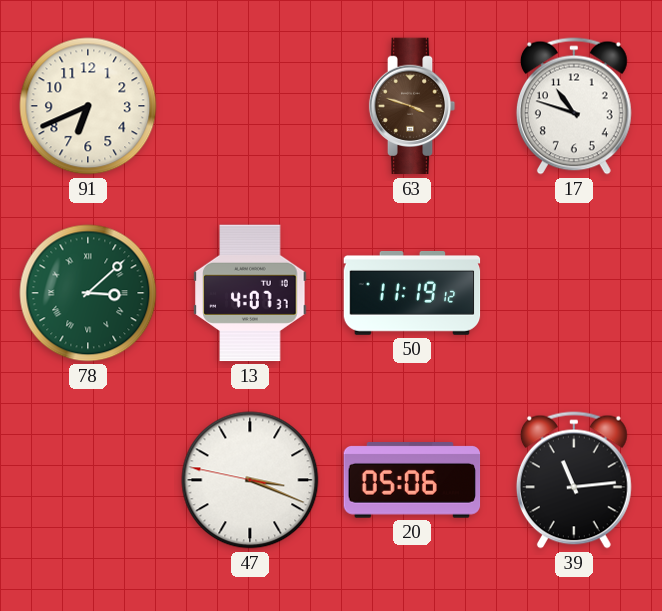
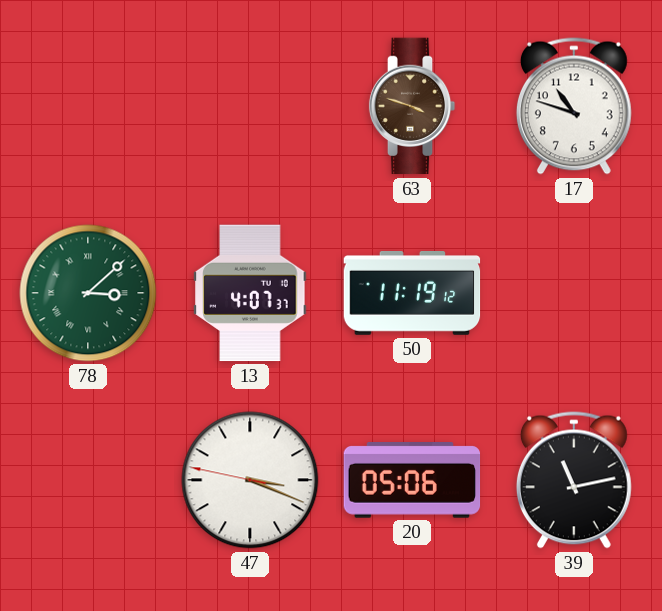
91: 6:41 -> none (88, 106)
39: 11:14 -> 11:13 (574, 480)
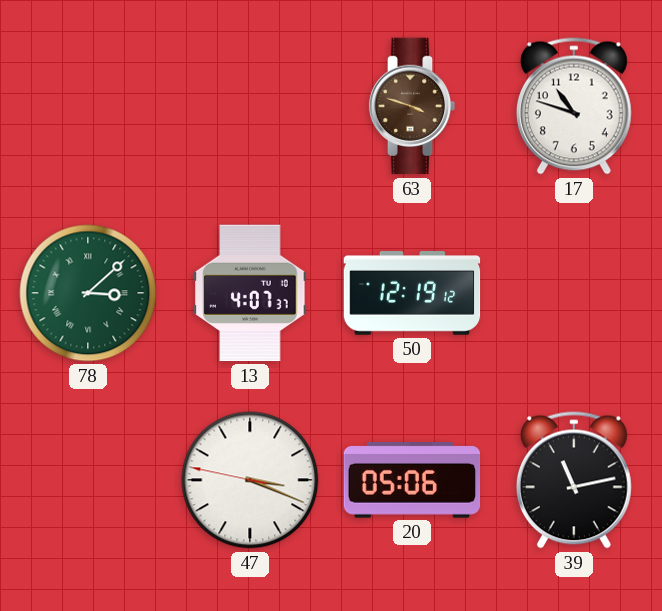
50: 11:19 -> 12:19 (412, 294)
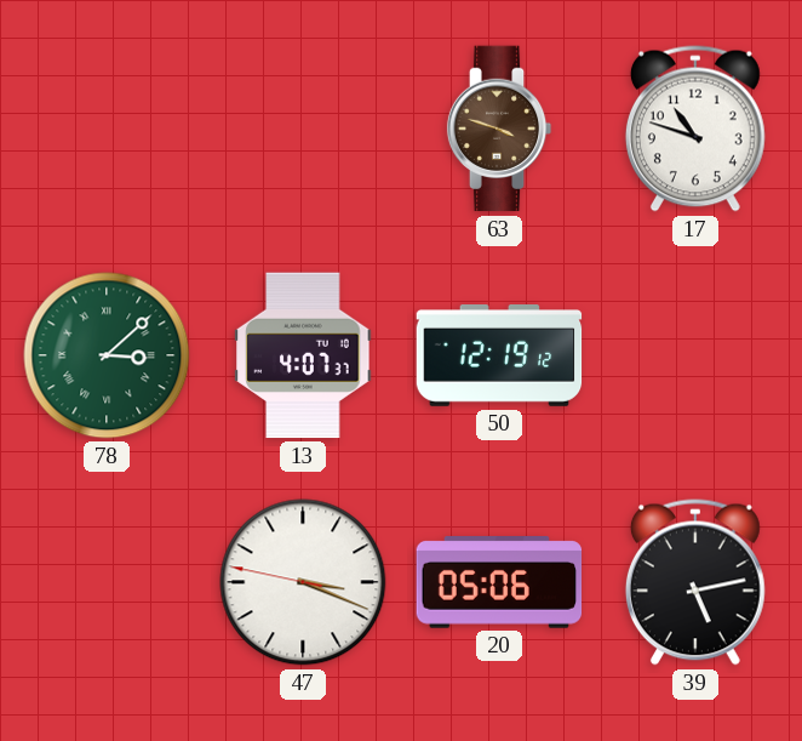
39: 11:13 -> 5:13 (695, 582)
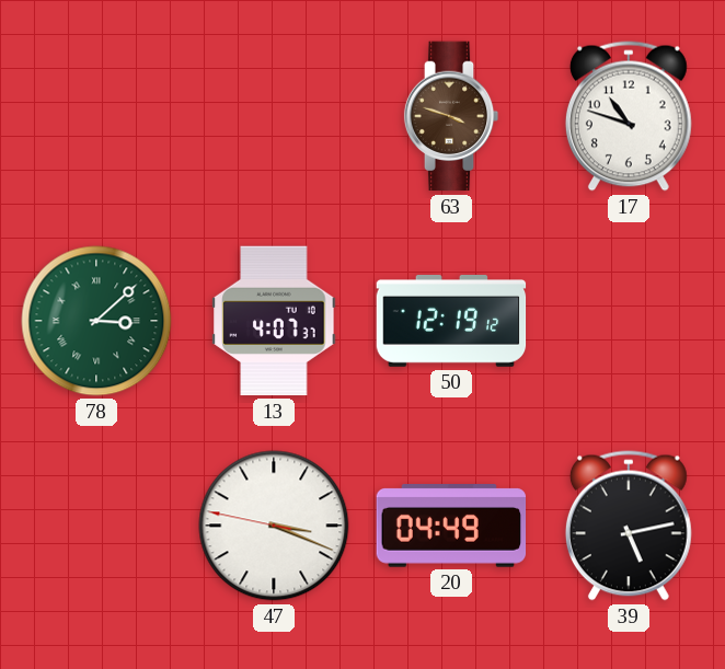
20: 05:06 -> 04:49 (451, 527)
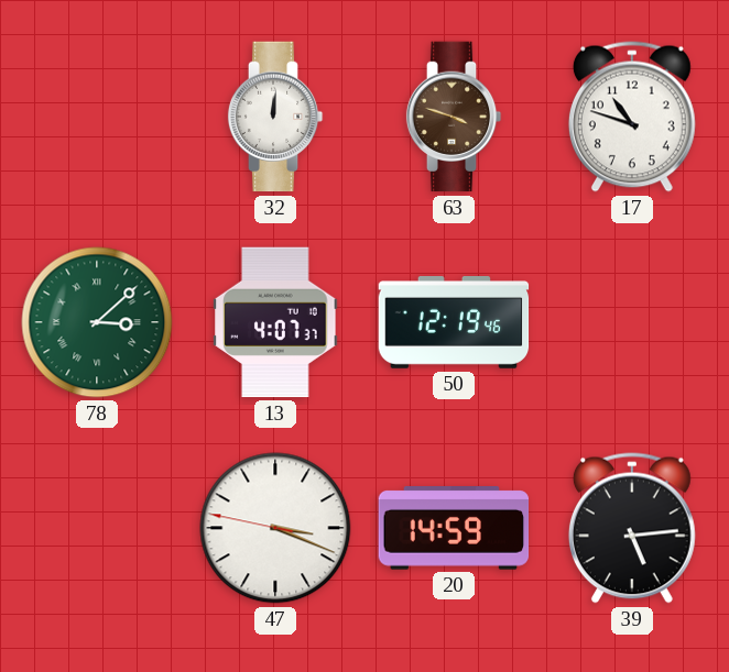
32: none -> 12:01 (275, 117)
50: 12:19:12 -> 12:19:46 (454, 323)
20: 04:49 -> 14:59 (454, 529)
39: 5:13 -> 5:14 (632, 528)
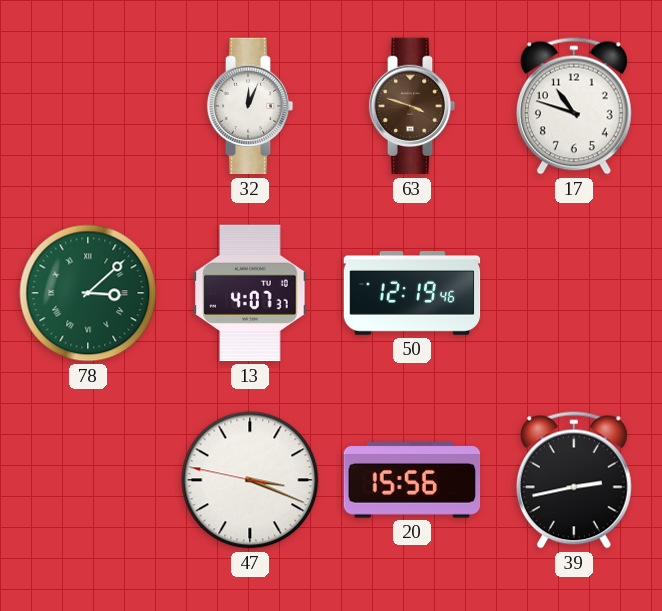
32: 12:01 -> 12:04 (250, 106)
20: 14:59 -> 15:56 (412, 481)
39: 5:14 -> 2:43 (574, 480)
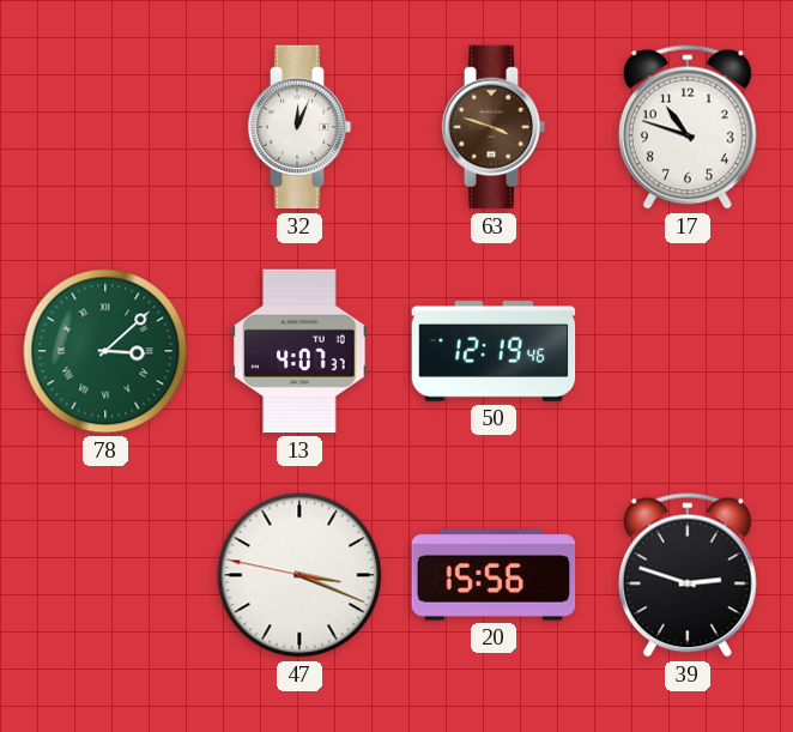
39: 2:43 -> 2:48 (688, 575)
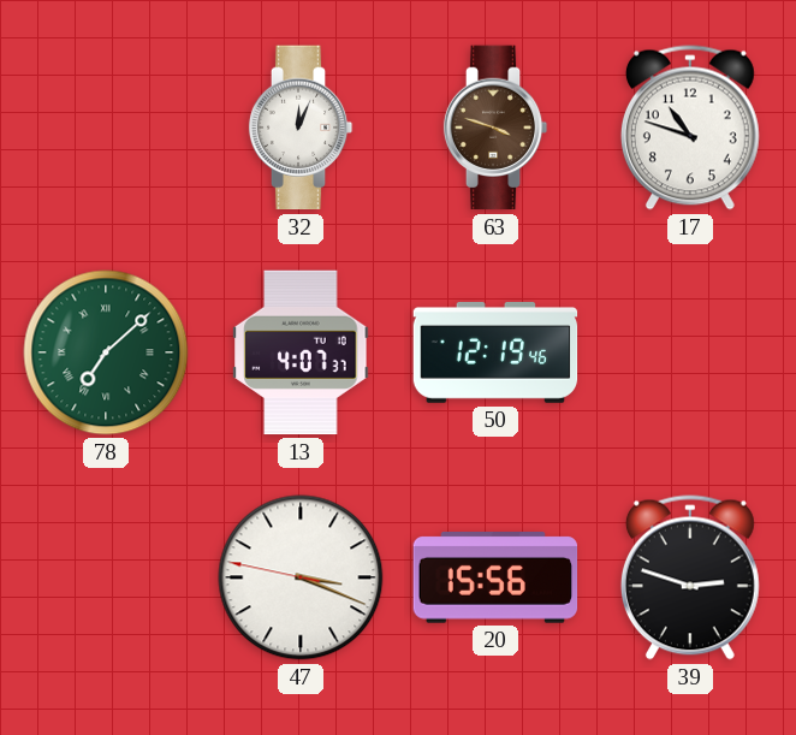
78: 3:08 -> 7:08 (106, 352)
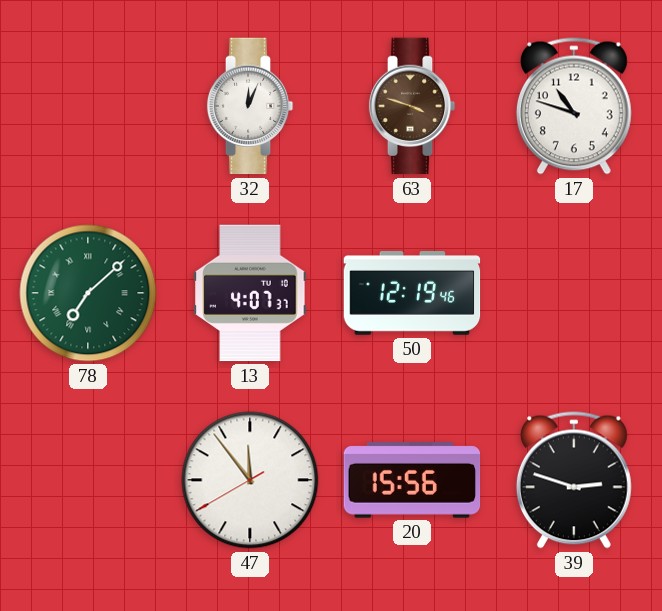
47: 3:18 -> 11:53 (250, 480)
